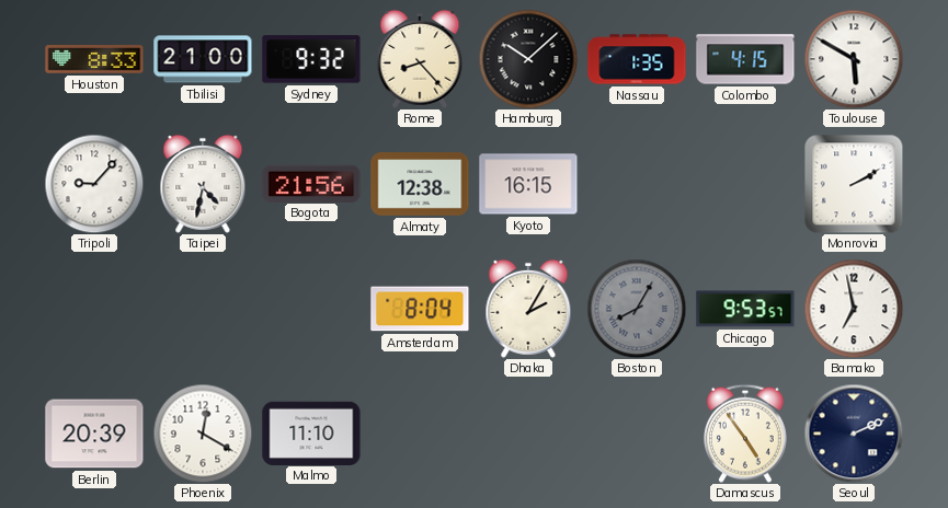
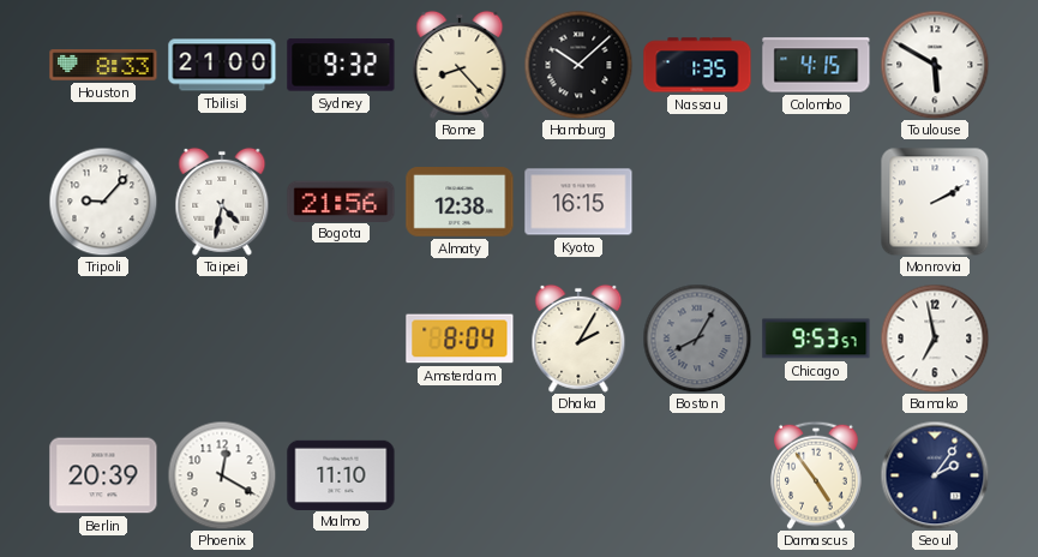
Seoul: 2:11 -> 2:06 (935, 475)
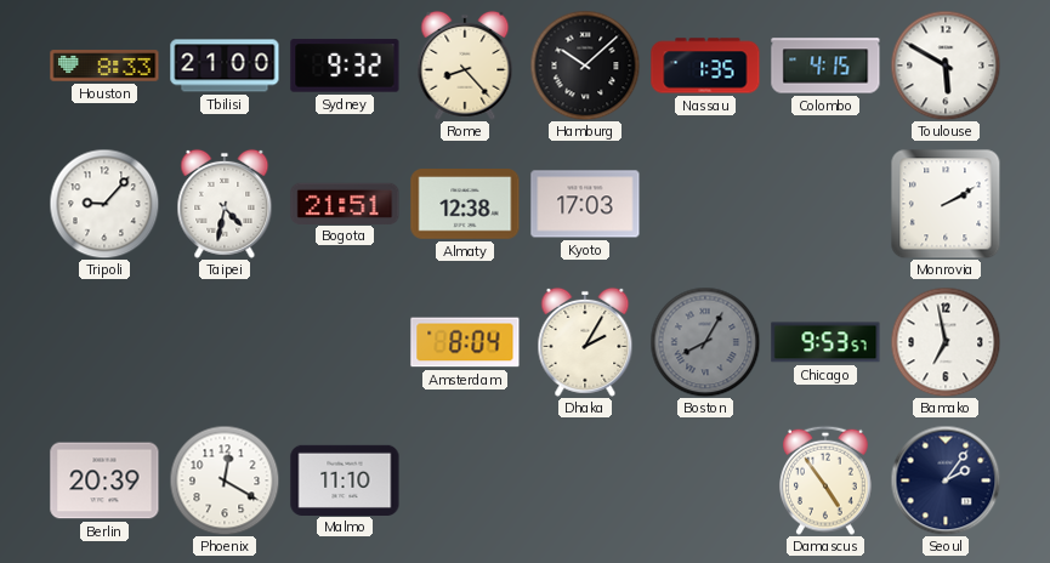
Bogota: 21:56 -> 21:51 (345, 203)
Kyoto: 16:15 -> 17:03 (585, 204)
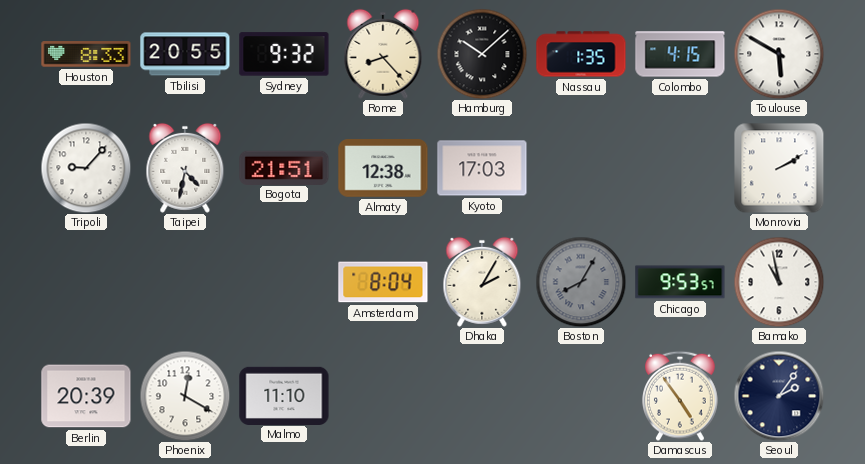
Tbilisi: 21:00 -> 20:55 (185, 54)
Bamako: 6:58 -> 10:58 (779, 282)
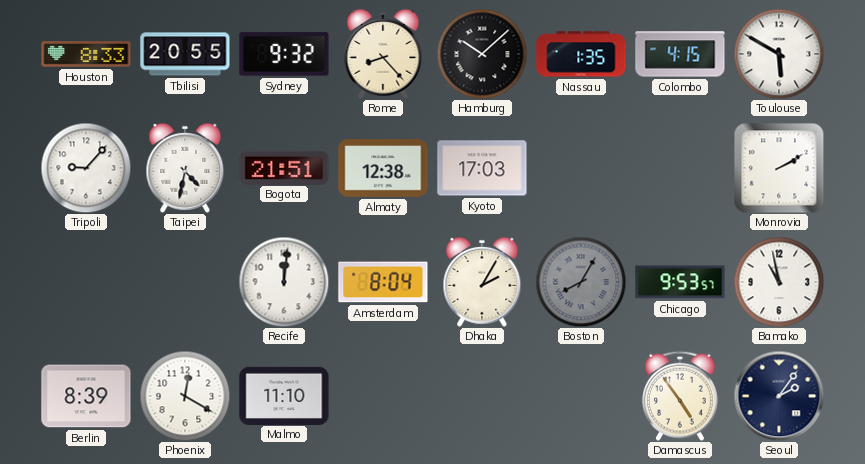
Recife: none -> 12:01 (284, 282)
Berlin: 20:39 -> 8:39 (86, 396)
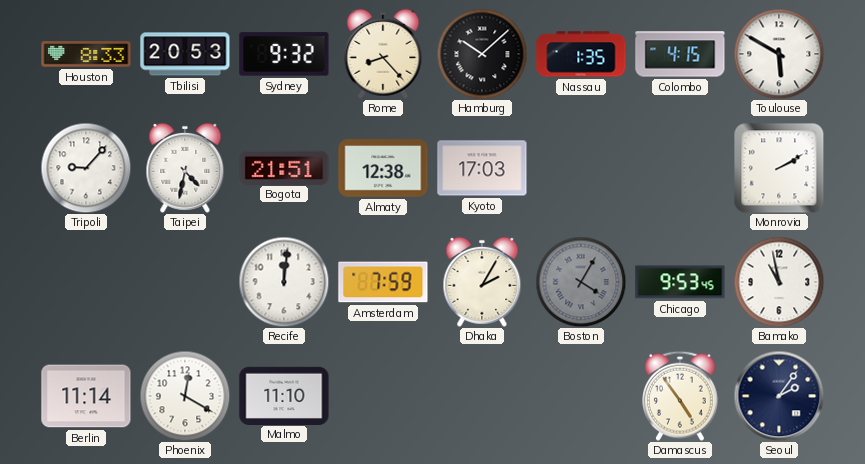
Tbilisi: 20:55 -> 20:53 (185, 54)
Amsterdam: 8:04 -> 7:59 (383, 282)
Boston: 8:05 -> 4:05 (581, 282)
Chicago: 9:53:57 -> 9:53:45 (680, 282)
Berlin: 8:39 -> 11:14 (86, 396)
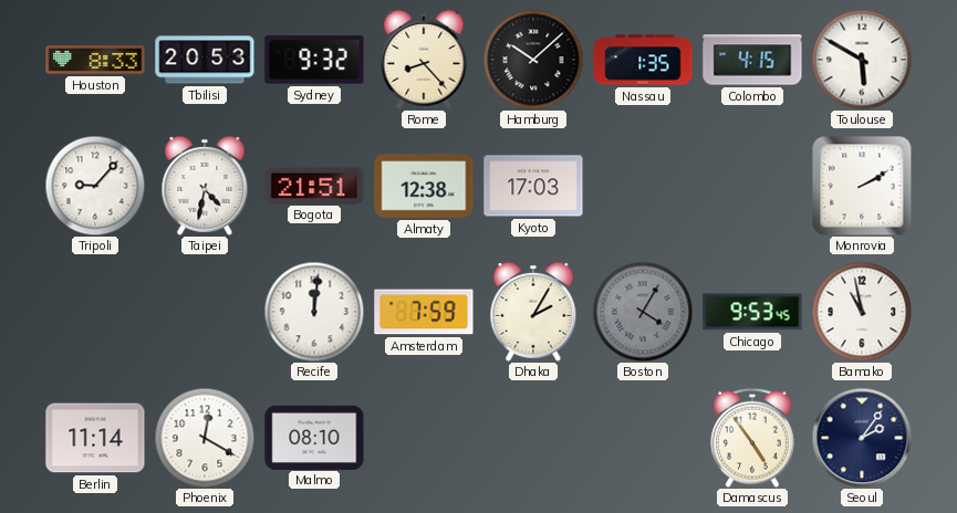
Malmo: 11:10 -> 08:10 (314, 437)
